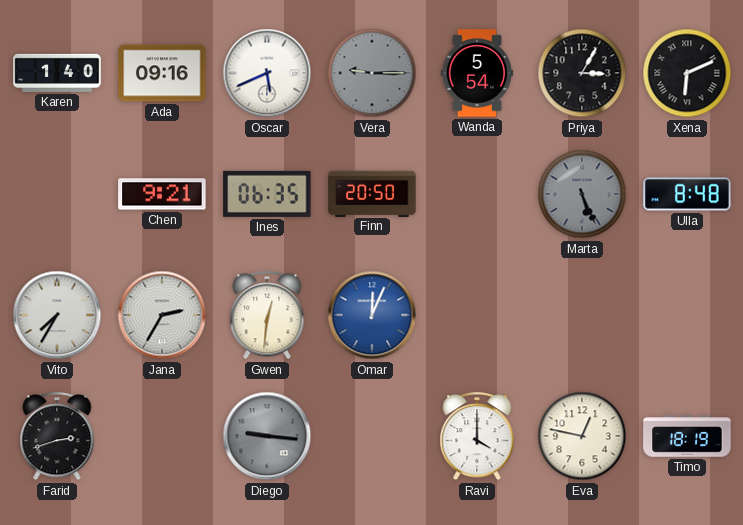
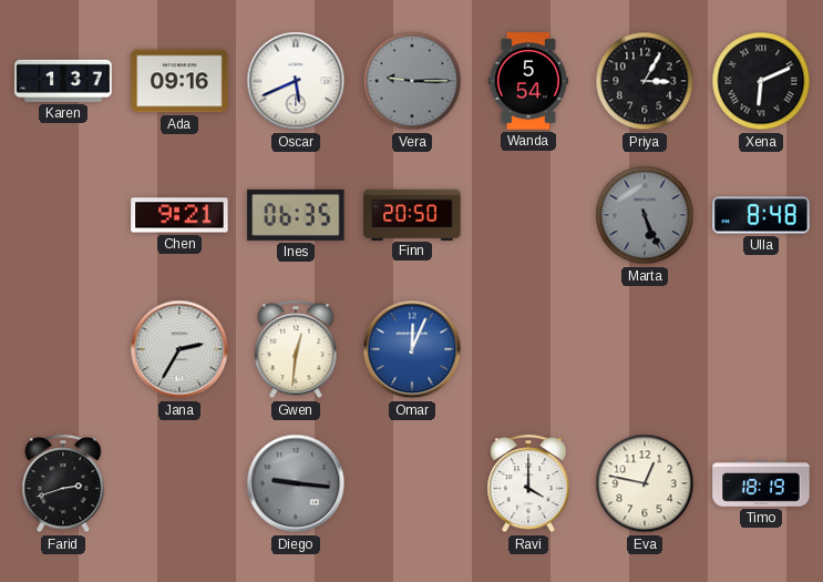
Karen: 1:40 -> 1:37 (63, 81)
Vito: 7:35 -> none (57, 315)
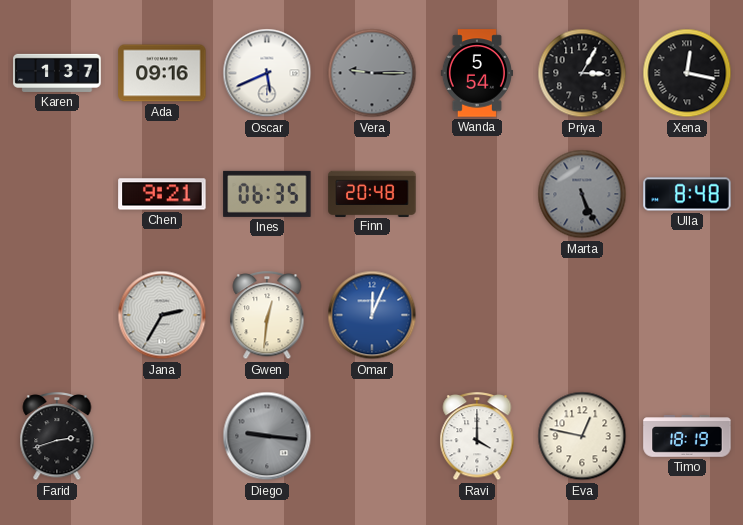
Xena: 6:11 -> 12:17 (687, 73)
Finn: 20:50 -> 20:48 (372, 193)
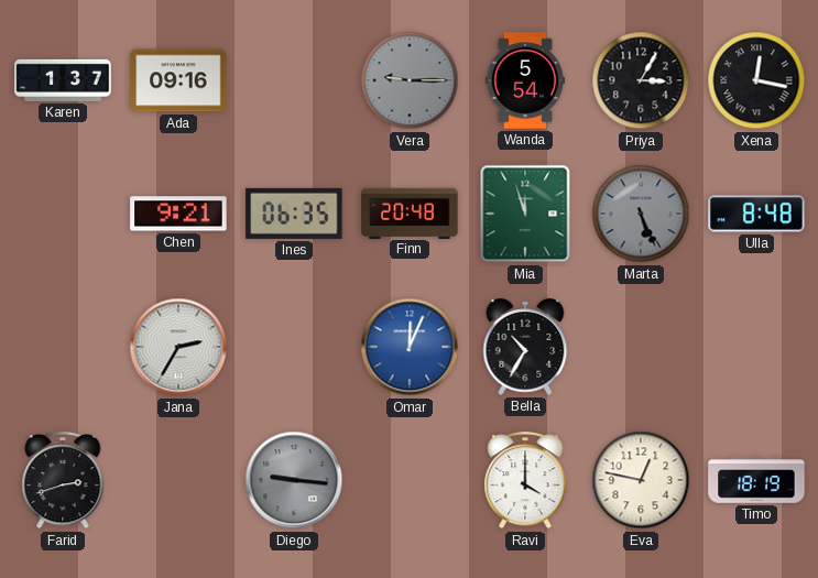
Oscar: 5:41 -> none (267, 73)
Mia: none -> 11:57 (525, 214)
Gwen: 12:31 -> none (267, 316)
Bella: none -> 10:35 (525, 347)
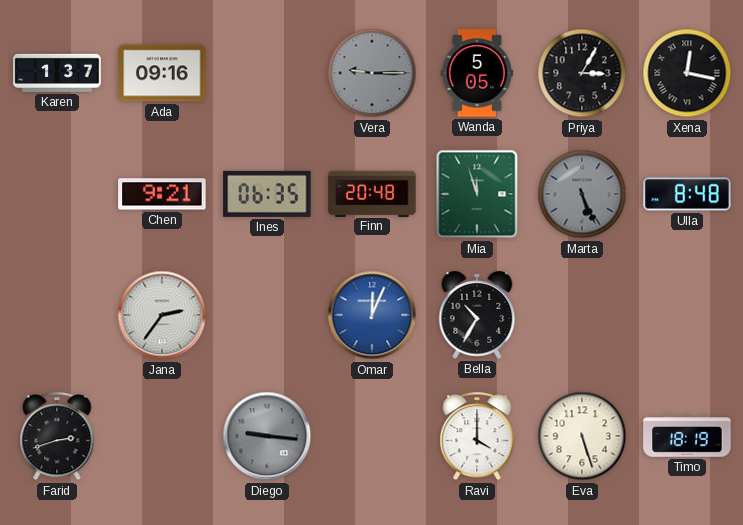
Wanda: 5:54 -> 5:05 (477, 73)
Jana: 2:35 -> 2:36 (162, 315)
Eva: 12:47 -> 5:27 (582, 436)
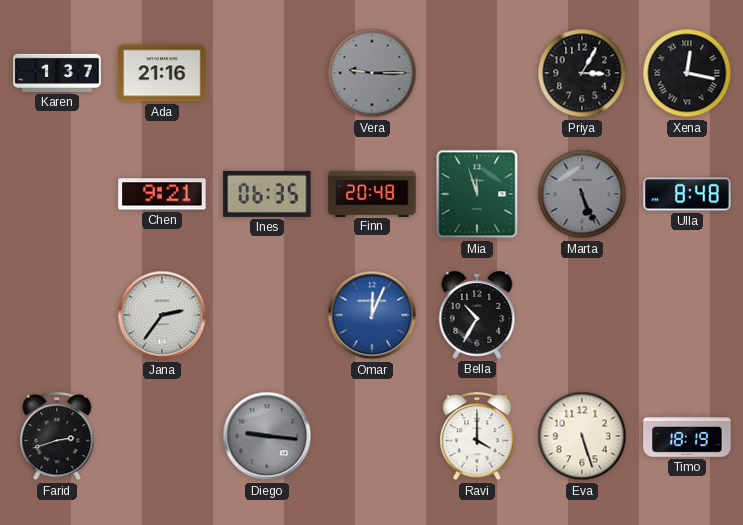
Ada: 09:16 -> 21:16 (162, 73)
Wanda: 5:05 -> none (477, 73)
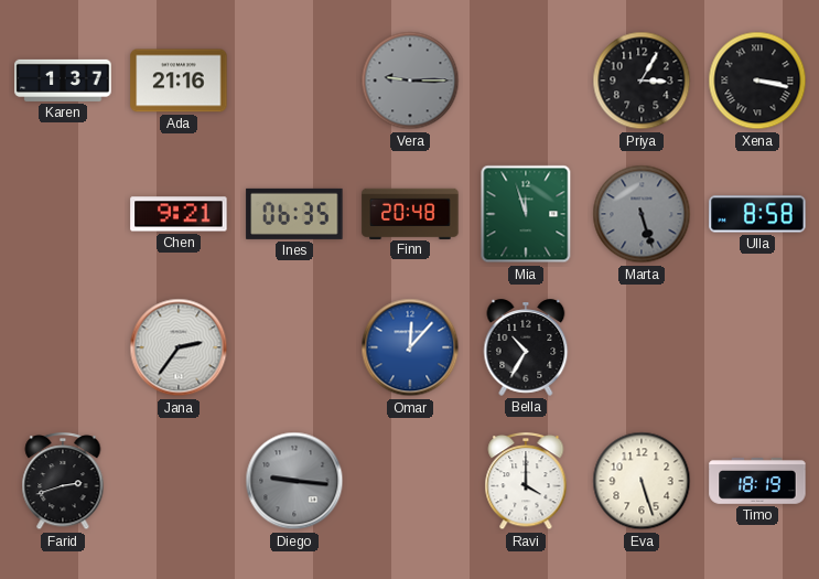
Xena: 12:17 -> 3:17 (757, 81)
Marta: 5:26 -> 5:27 (642, 214)
Ulla: 8:48 -> 8:58 (757, 214)
Omar: 12:04 -> 12:07 (410, 347)
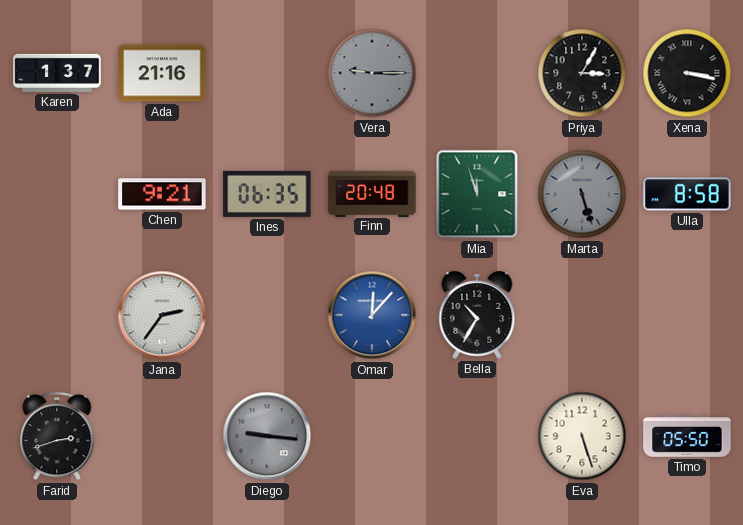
Ravi: 4:00 -> none (526, 482)
Timo: 18:19 -> 05:50 (687, 436)
